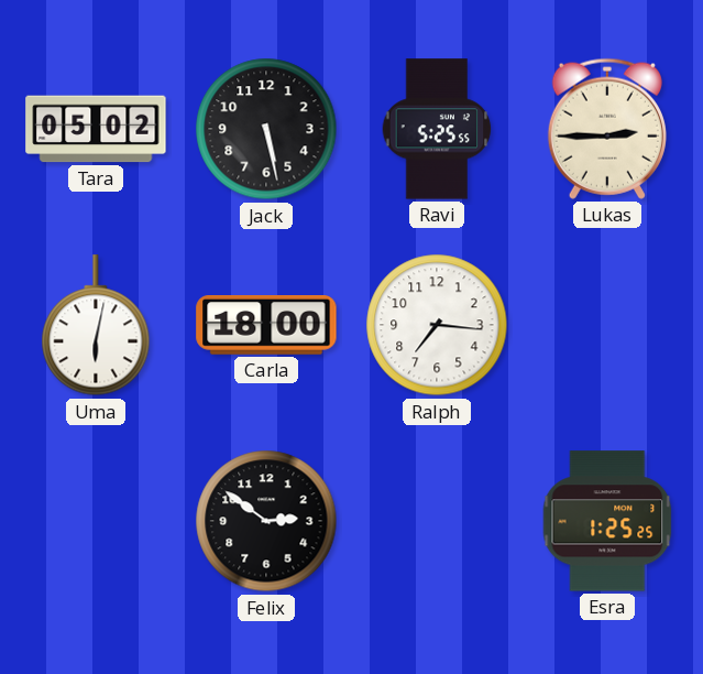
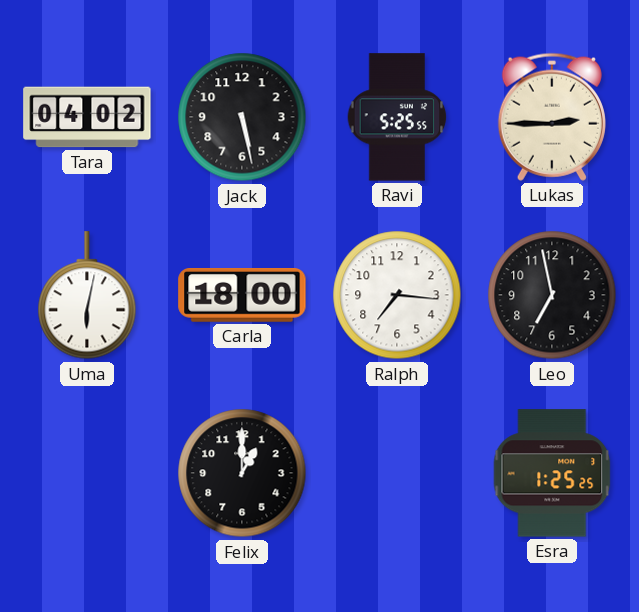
Tara: 05:02 -> 04:02 (87, 117)
Leo: none -> 6:58 (552, 295)
Felix: 2:51 -> 1:00 (242, 473)
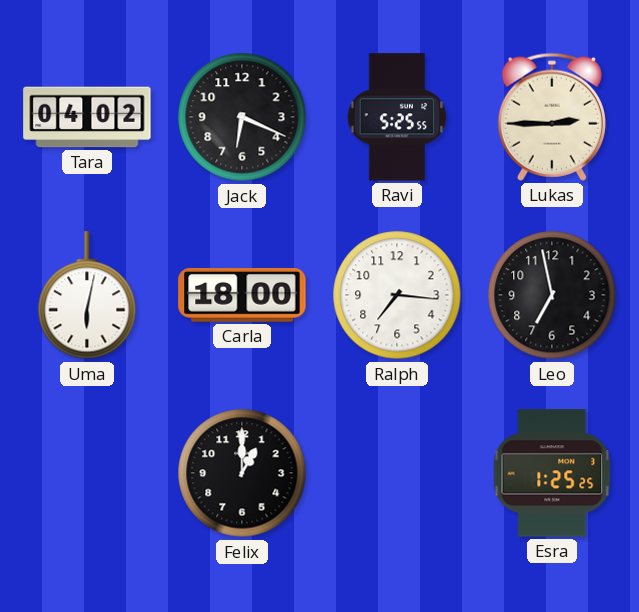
Jack: 5:28 -> 6:19 (242, 117)
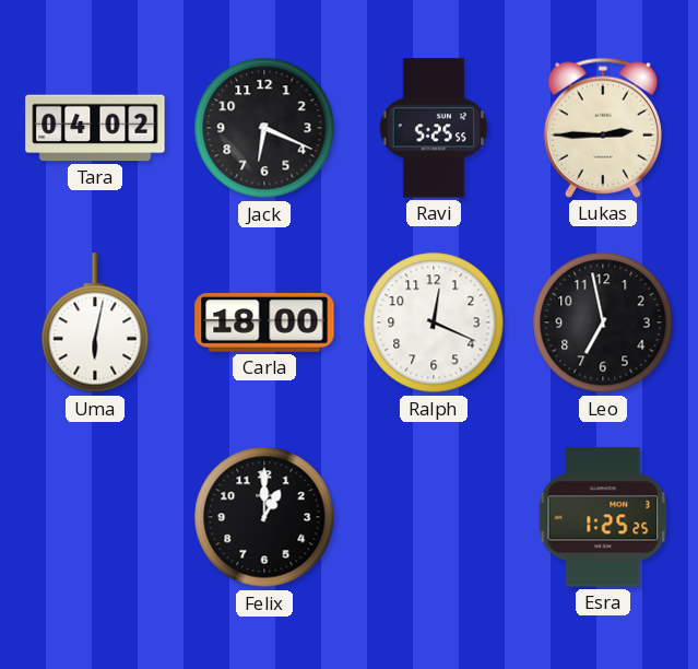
Ralph: 7:16 -> 12:19 (434, 322)
